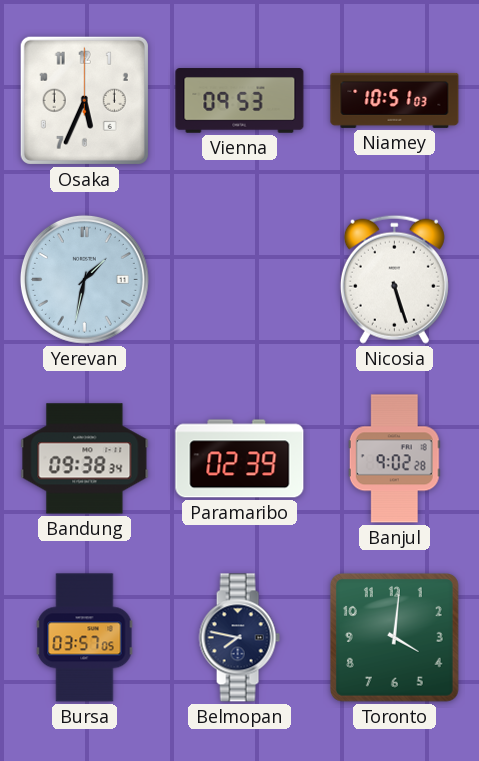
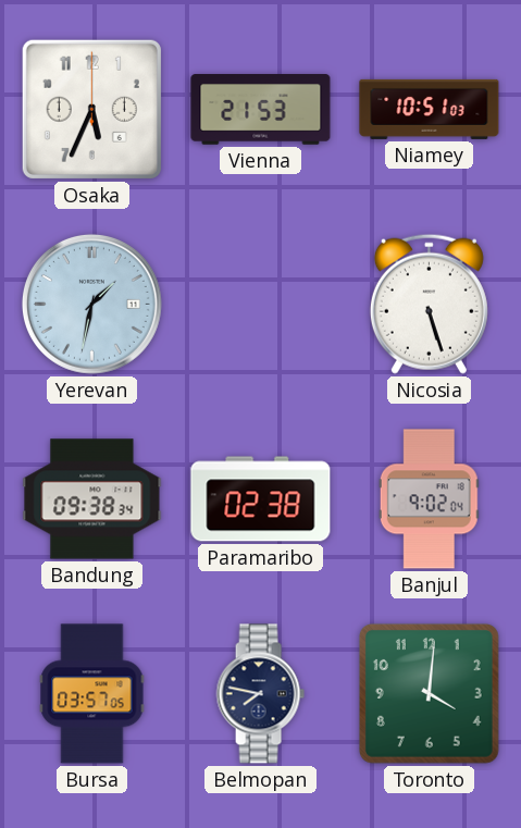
Vienna: 09:53 -> 21:53 (261, 110)
Paramaribo: 02:39 -> 02:38 (261, 499)
Banjul: 9:02:28 -> 9:02:04 (429, 499)
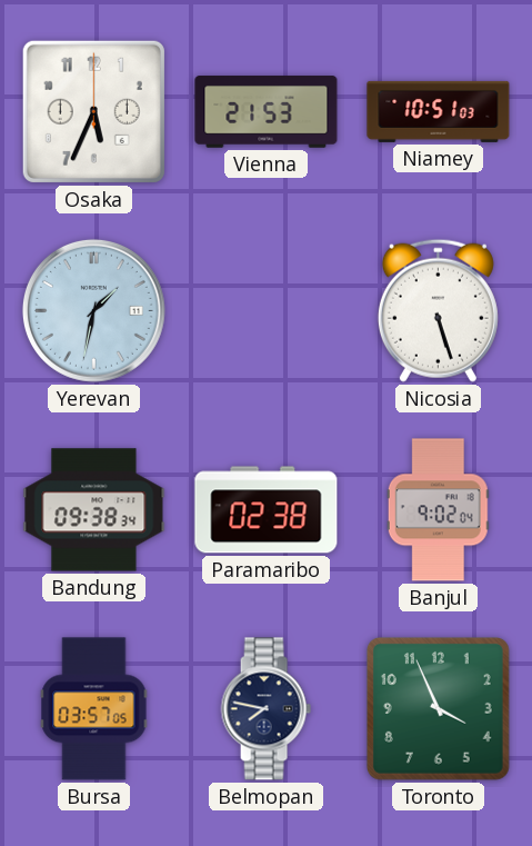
Toronto: 4:01 -> 3:56 (438, 708)
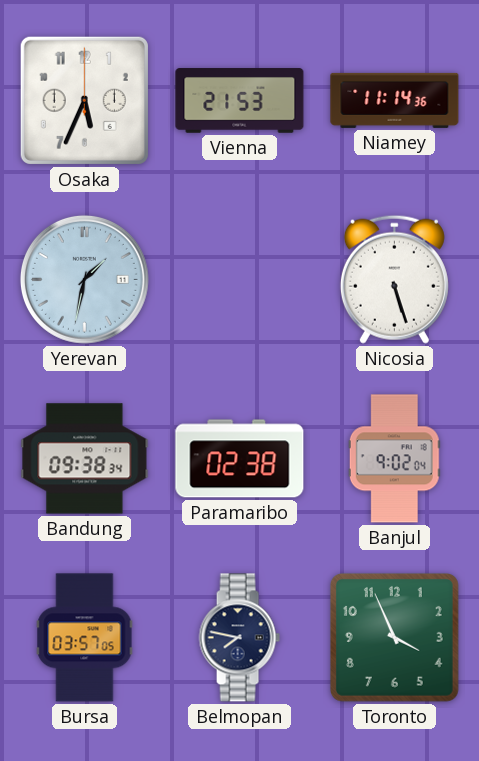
Niamey: 10:51 -> 11:14 (395, 100)
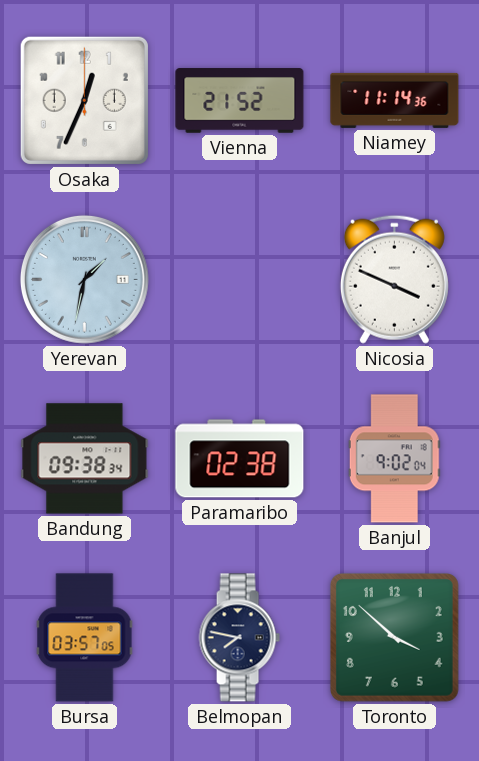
Osaka: 5:34 -> 12:34 (84, 100)
Vienna: 21:53 -> 21:52 (240, 101)
Nicosia: 5:27 -> 3:49 (394, 279)
Toronto: 3:56 -> 3:52 (394, 637)
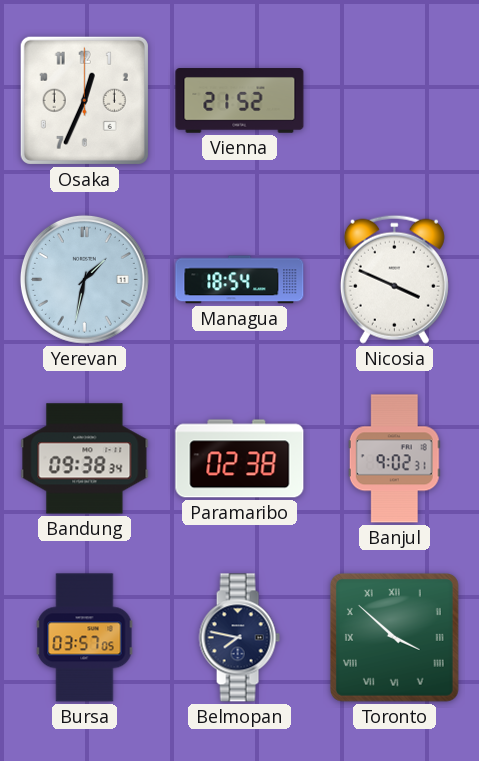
Niamey: 11:14 -> none (395, 100)
Managua: none -> 18:54 (240, 280)
Banjul: 9:02:04 -> 9:02:31 (394, 459)
Toronto numerals: Arabic -> Roman (394, 637)
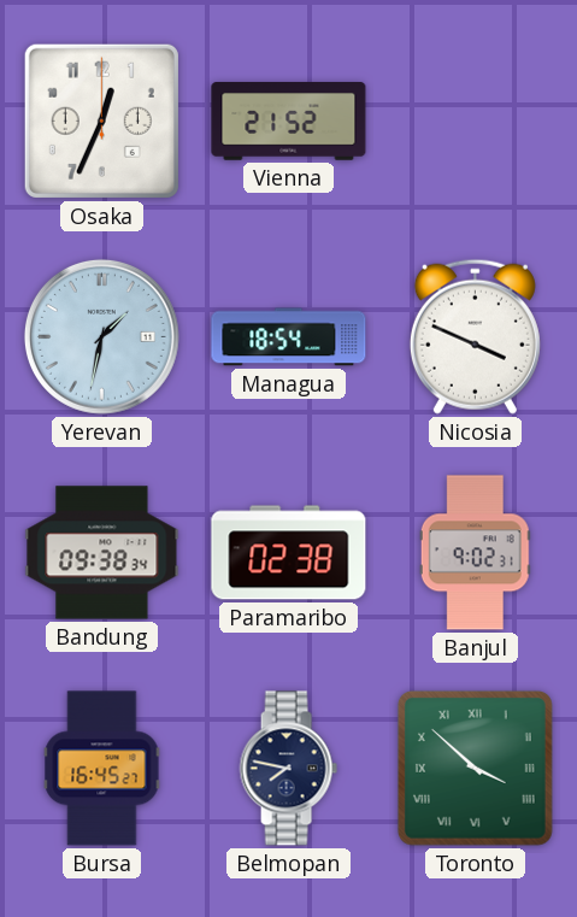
Bursa: 03:57 -> 16:45 (102, 769)
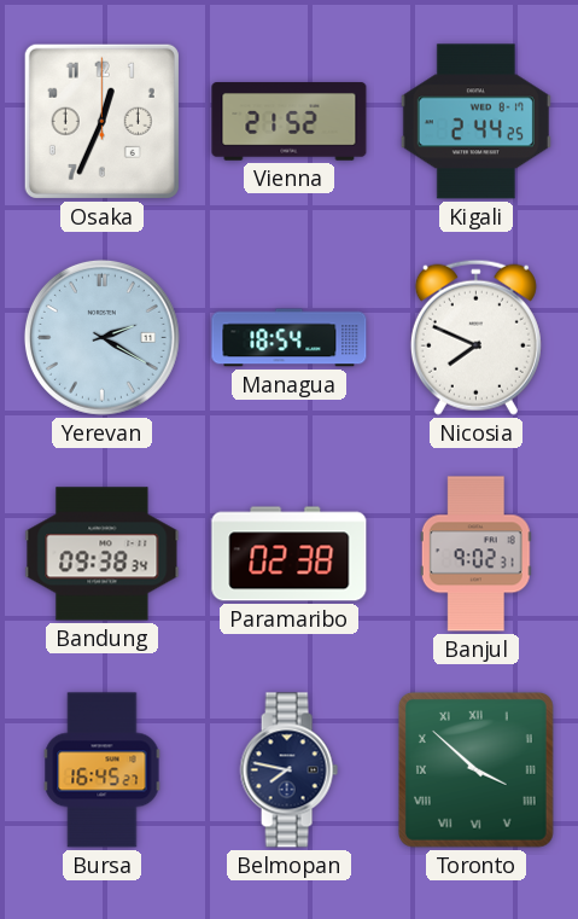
Kigali: none -> 2:44 (475, 122)
Yerevan: 1:32 -> 2:20 (101, 337)
Nicosia: 3:49 -> 7:49 (475, 337)
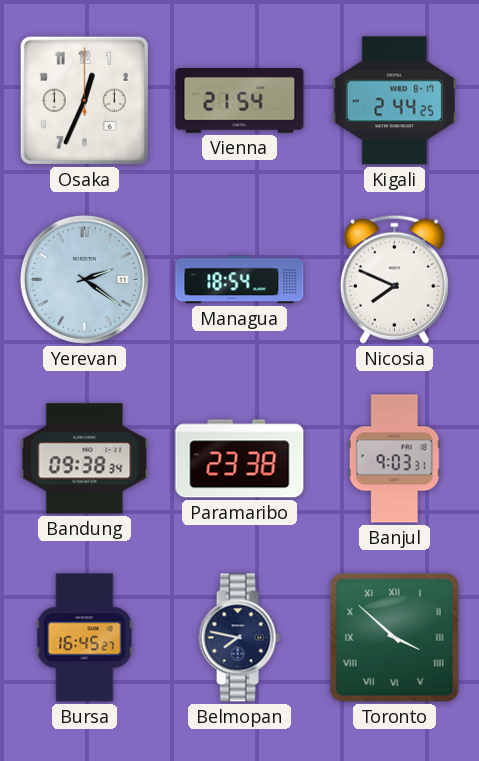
Vienna: 21:52 -> 21:54 (240, 101)
Yerevan: 2:20 -> 2:21 (84, 279)
Paramaribo: 02:38 -> 23:38 (240, 459)
Banjul: 9:02 -> 9:03 (394, 459)
